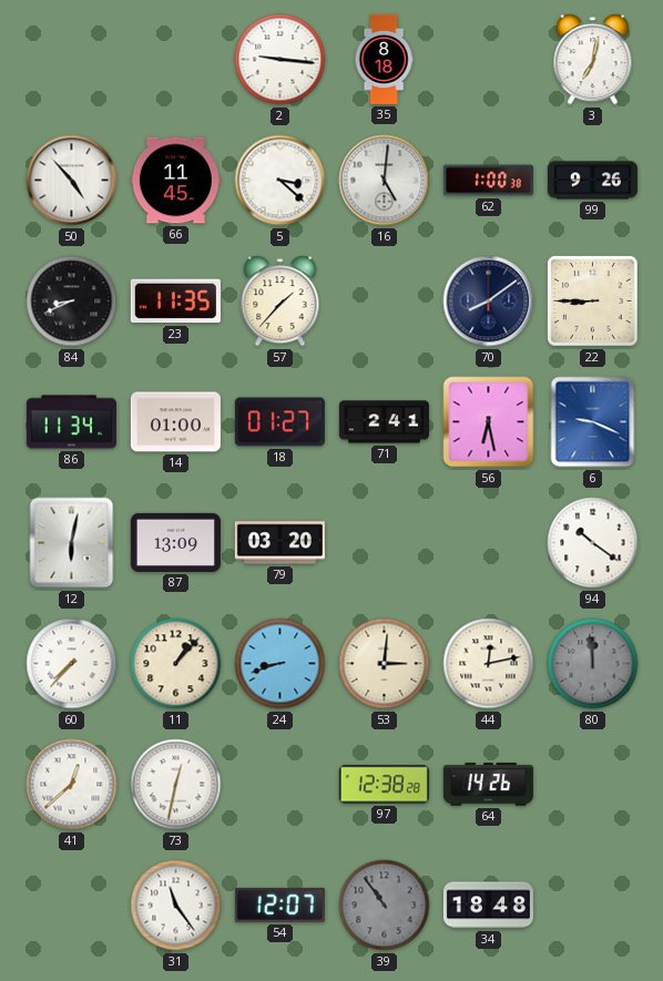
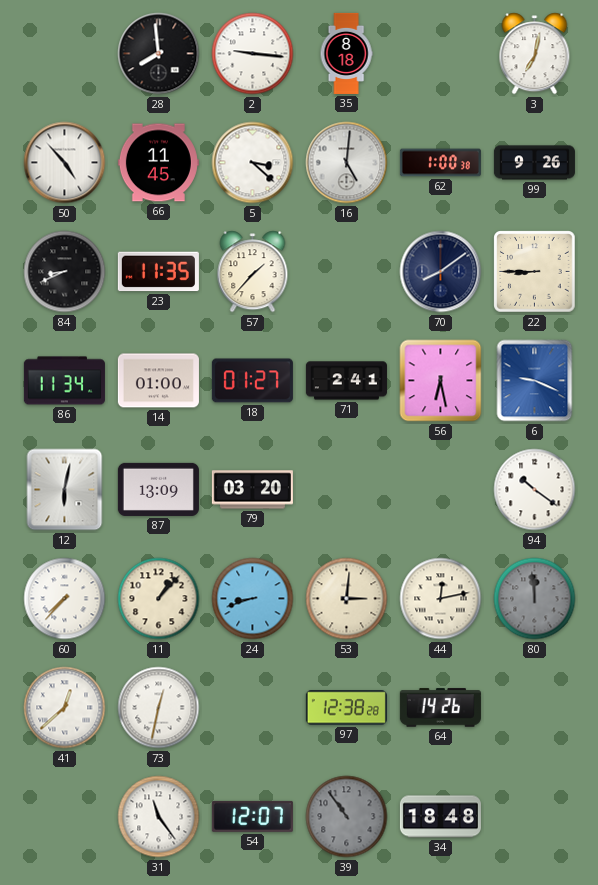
28: none -> 7:59 (159, 54)
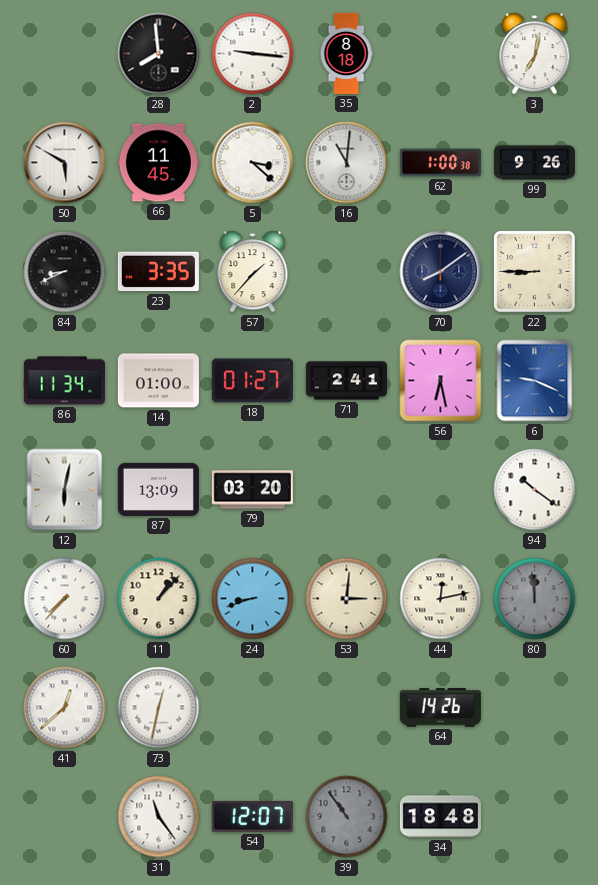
50: 4:53 -> 5:50 (65, 163)
16: 5:01 -> 11:01 (347, 163)
23: 11:35 -> 3:35 (158, 272)
97: 12:38 -> none (346, 708)
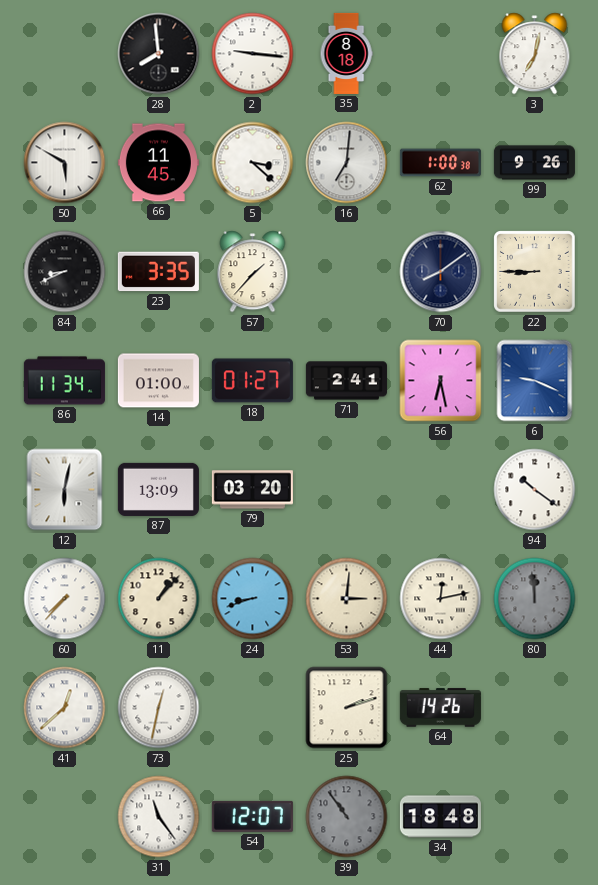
16: 11:01 -> 7:01 (347, 163)
25: none -> 2:12 (347, 708)
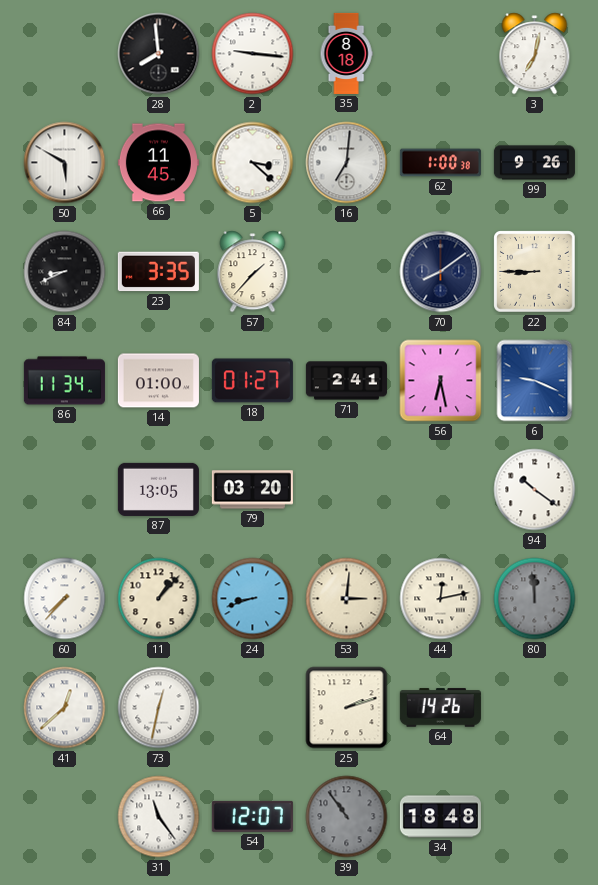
12: 6:02 -> none (65, 490)
87: 13:09 -> 13:05 (158, 489)
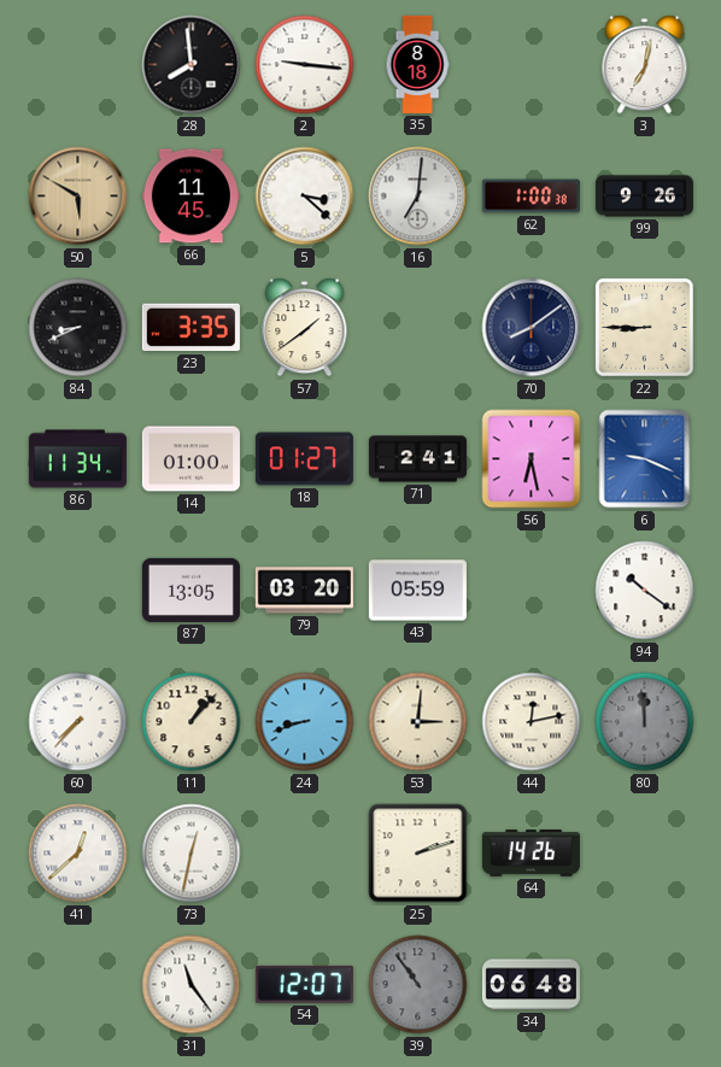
50 dial: white -> champagne (78, 197)
57: 1:37 -> 1:39 (305, 328)
43: none -> 05:59 (417, 591)
34: 18:48 -> 06:48 (531, 985)
